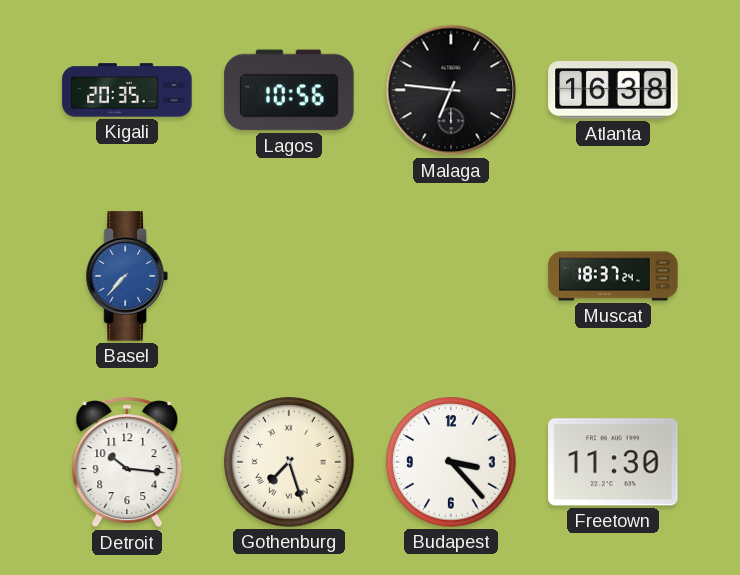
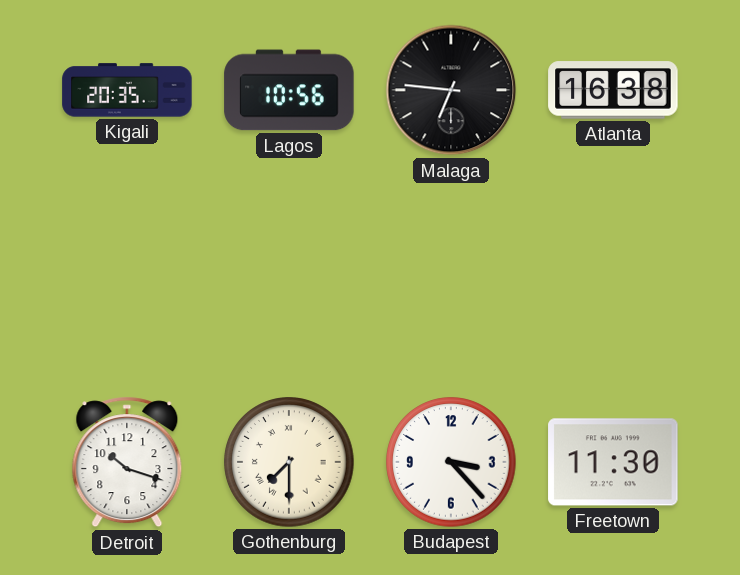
Basel: 7:37 -> none (127, 276)
Muscat: 18:37 -> none (613, 276)
Detroit: 10:16 -> 10:18 (127, 462)
Gothenburg: 7:27 -> 7:30 (289, 462)
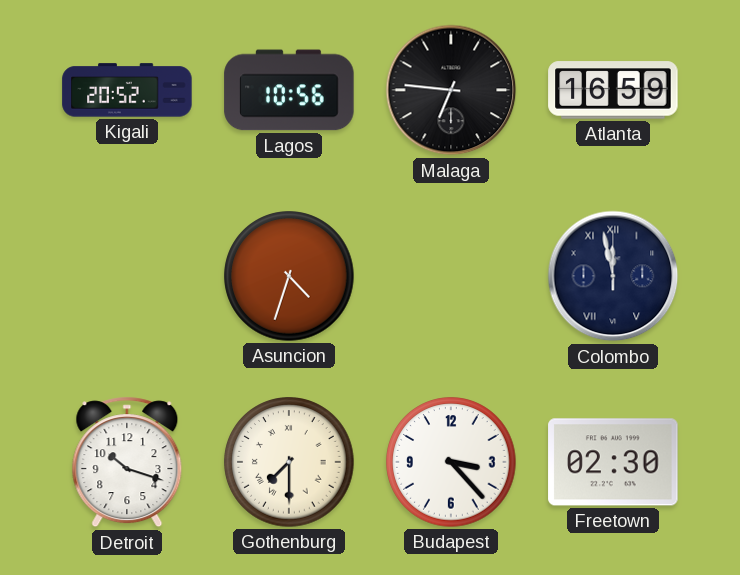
Kigali: 20:35 -> 20:52 (127, 90)
Atlanta: 16:38 -> 16:59 (613, 90)
Asuncion: none -> 4:33 (289, 276)
Colombo: none -> 11:58 (613, 276)
Freetown: 11:30 -> 02:30 (613, 462)
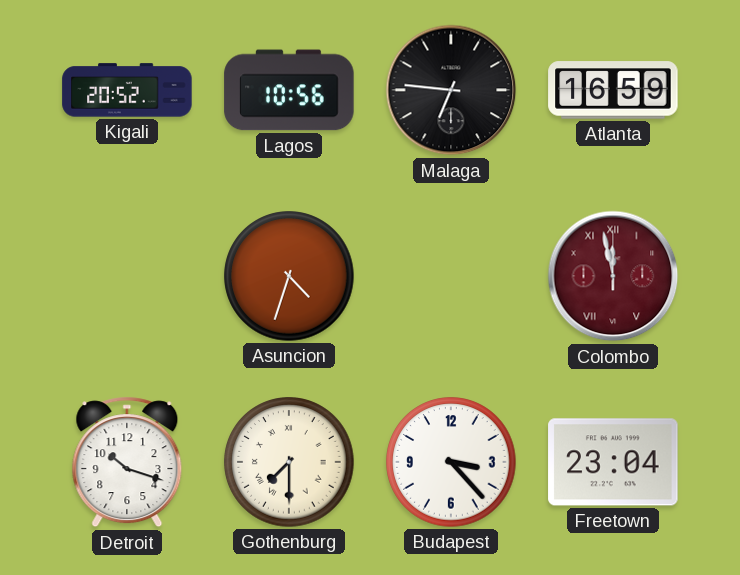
Colombo dial: navy -> burgundy (613, 276)
Freetown: 02:30 -> 23:04 (613, 462)
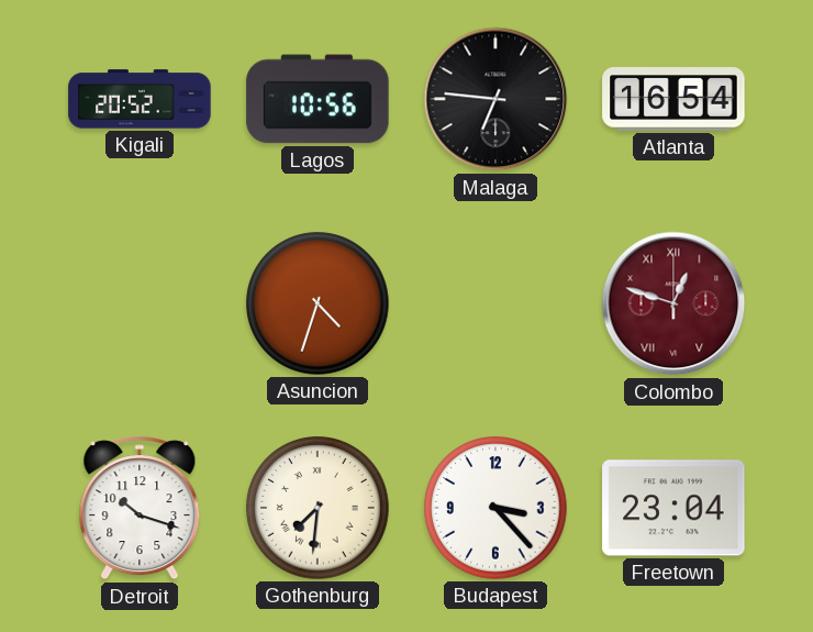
Atlanta: 16:59 -> 16:54 (673, 99)
Colombo: 11:58 -> 12:48 (673, 303)
Gothenburg: 7:30 -> 7:31 (318, 508)
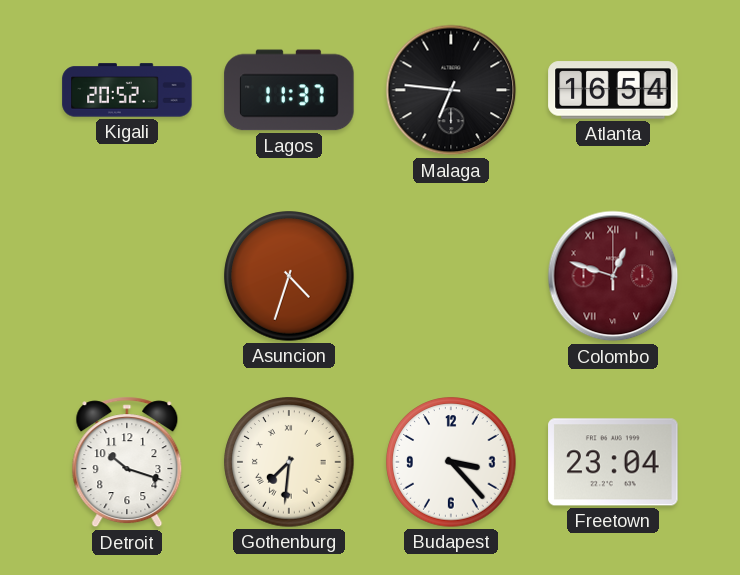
Lagos: 10:56 -> 11:37 (289, 90)
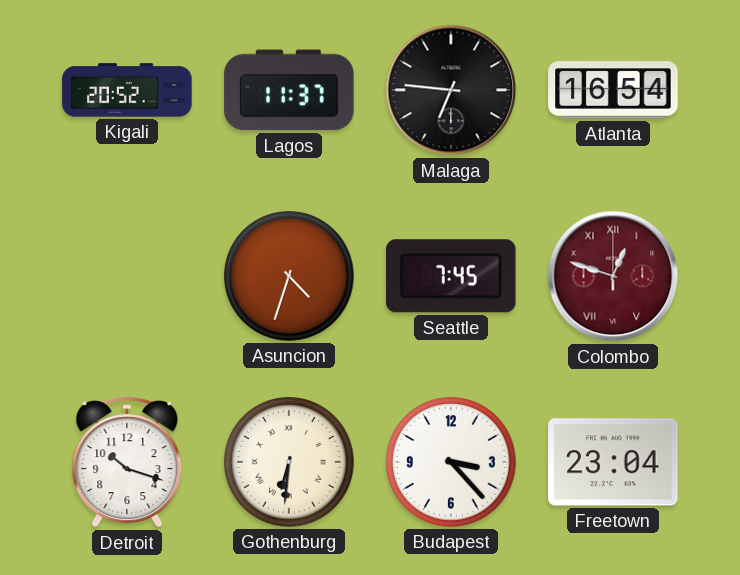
Seattle: none -> 7:45 (452, 276)
Gothenburg: 7:31 -> 6:31 (289, 462)
